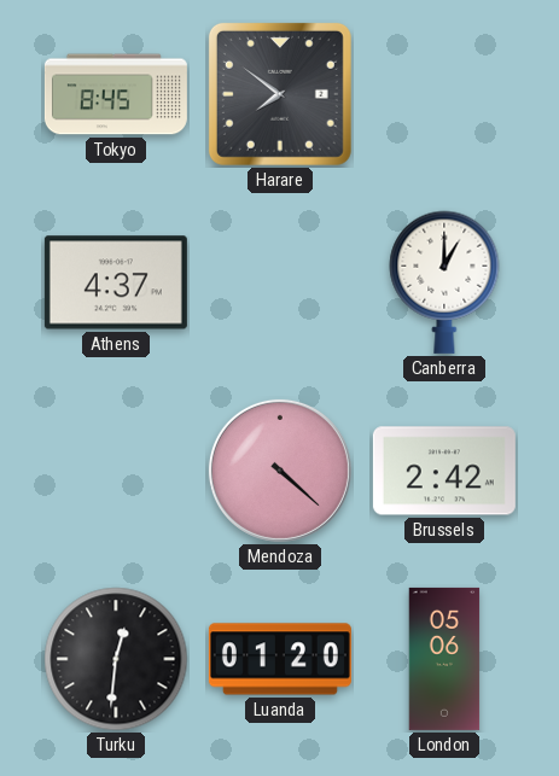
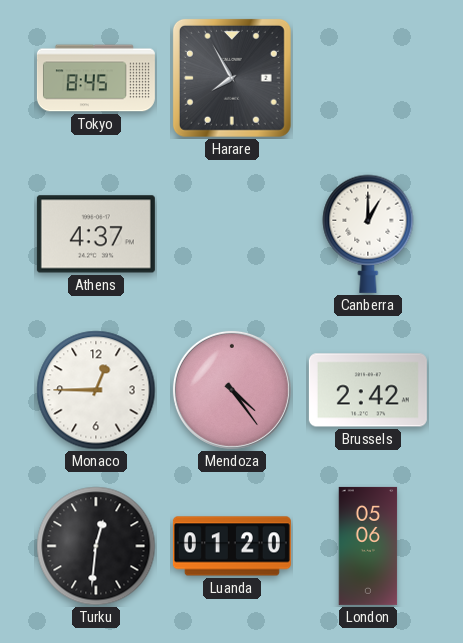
Harare: 7:51 -> 7:55 (232, 78)
Monaco: none -> 12:45 (96, 390)
Mendoza: 4:22 -> 4:24 (232, 390)
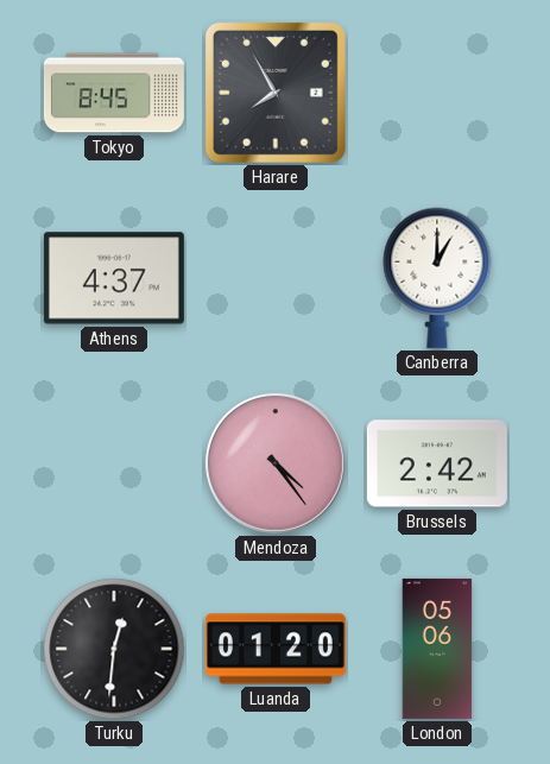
Monaco: 12:45 -> none (96, 390)
